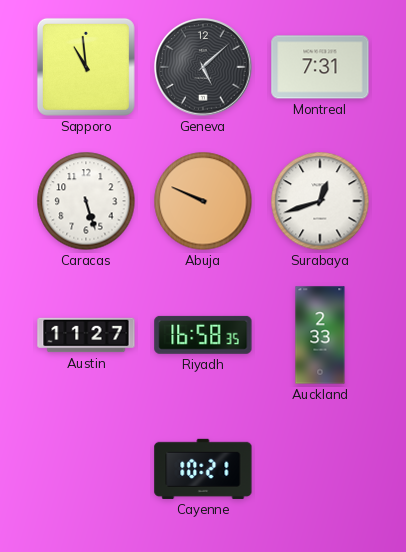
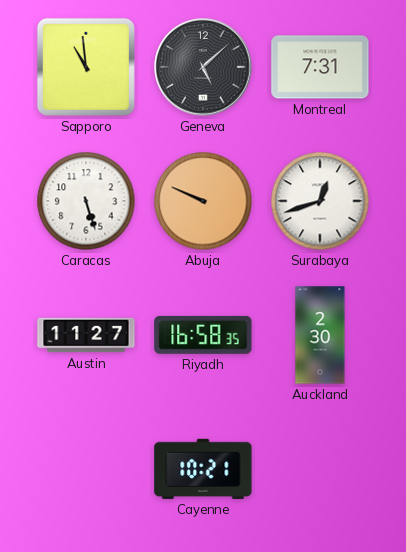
Auckland: 2:33 -> 2:30 (320, 335)
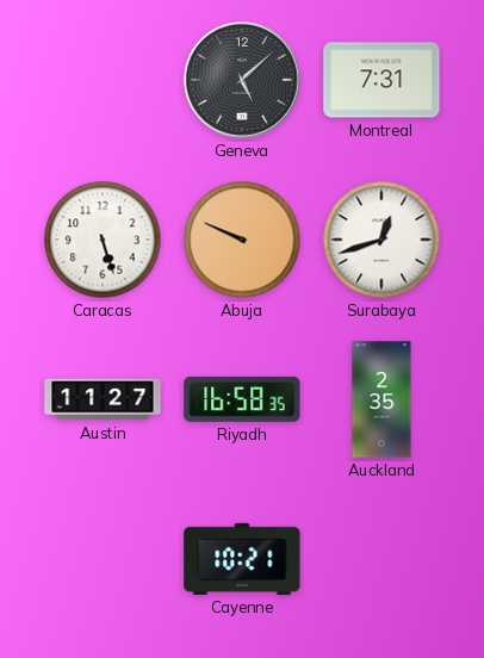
Sapporo: 10:59 -> none (86, 67)
Auckland: 2:30 -> 2:35 (381, 399)
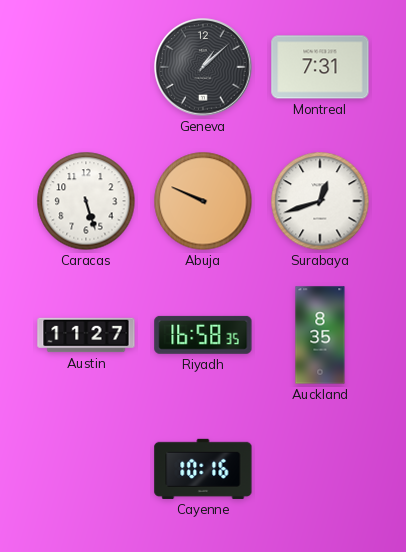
Geneva: 5:08 -> 1:08 (203, 67)
Auckland: 2:35 -> 8:35 (320, 335)
Cayenne: 10:21 -> 10:16 (203, 469)
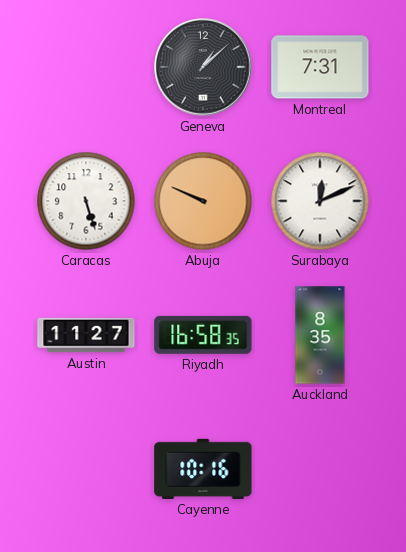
Surabaya: 12:42 -> 12:11 (320, 201)
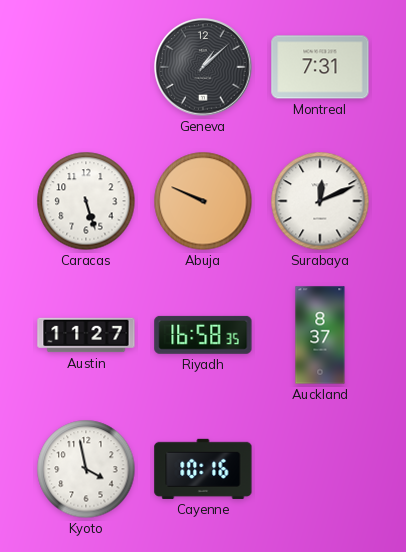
Auckland: 8:35 -> 8:37 (320, 335)
Kyoto: none -> 3:58 (86, 469)
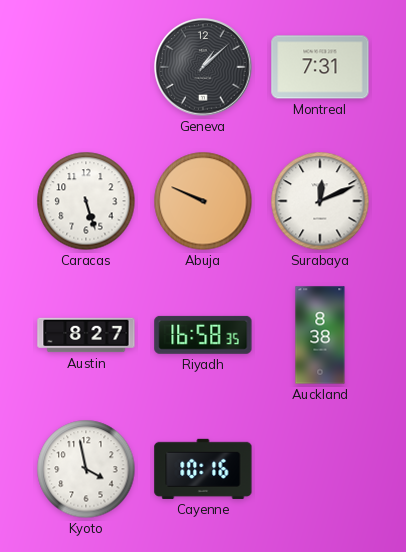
Austin: 11:27 -> 8:27 (86, 335)
Auckland: 8:37 -> 8:38 (320, 335)
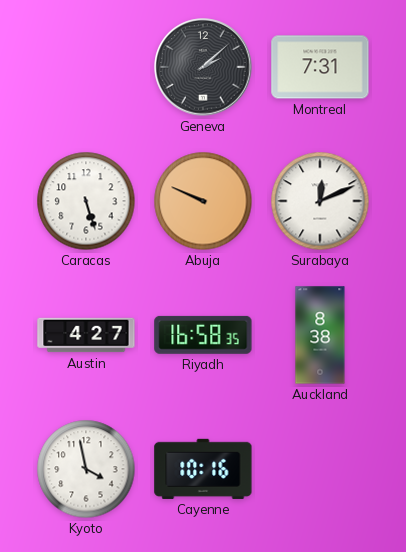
Geneva: 1:08 -> 2:08 (203, 67)
Austin: 8:27 -> 4:27 (86, 335)
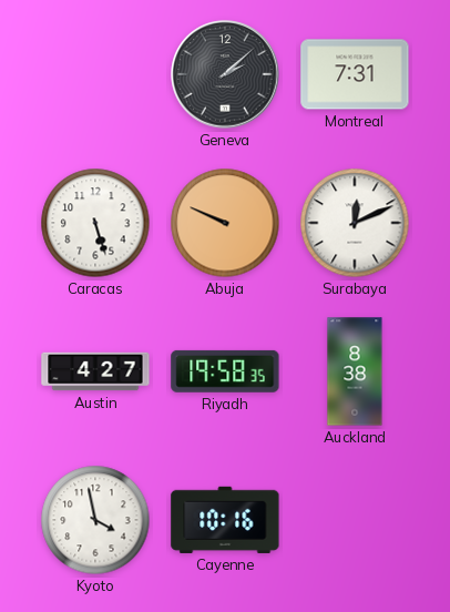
Riyadh: 16:58 -> 19:58 (225, 371)
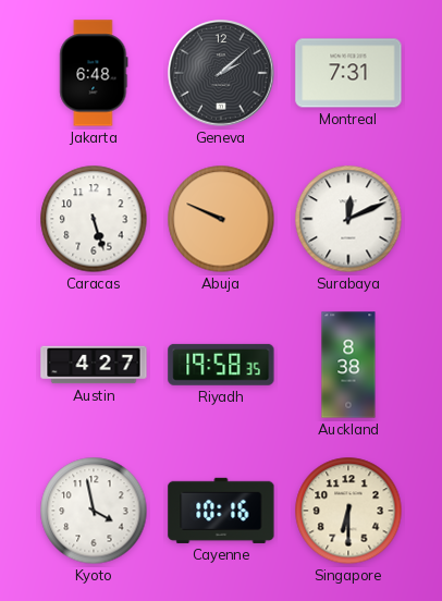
Jakarta: none -> 6:48 (94, 73)
Singapore: none -> 6:30 (348, 511)
